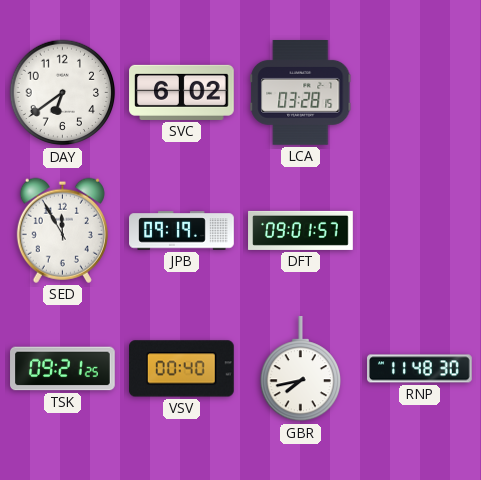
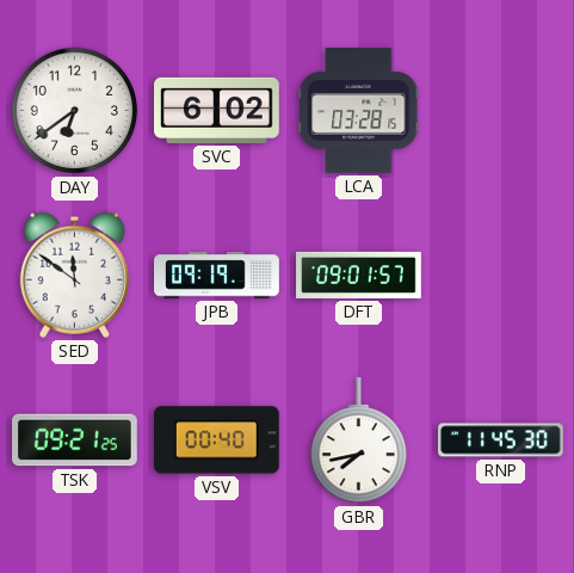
SED: 11:55 -> 11:51 (74, 275)
RNP: 11:48 -> 11:45 (501, 440)
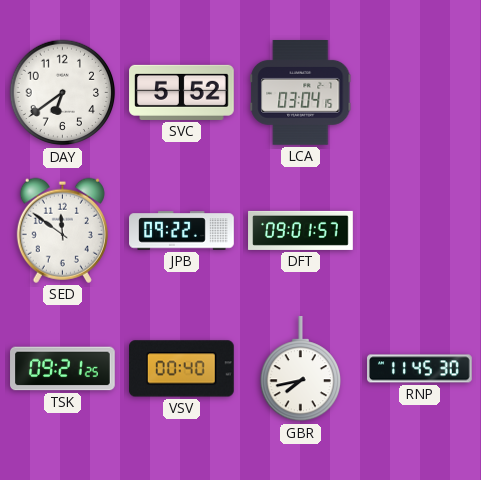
SVC: 6:02 -> 5:52 (182, 92)
LCA: 03:28 -> 03:04 (301, 93)
JPB: 09:19 -> 09:22 (182, 231)
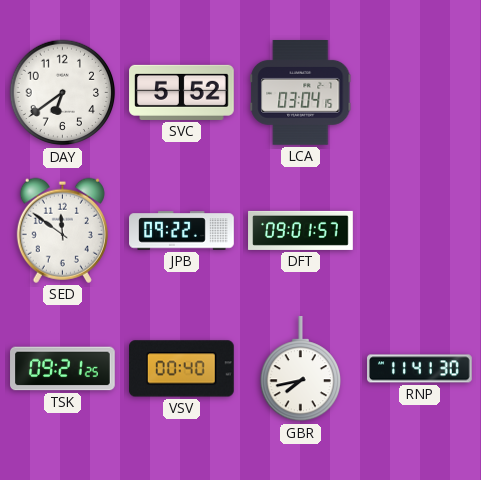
RNP: 11:45 -> 11:41 (420, 369)
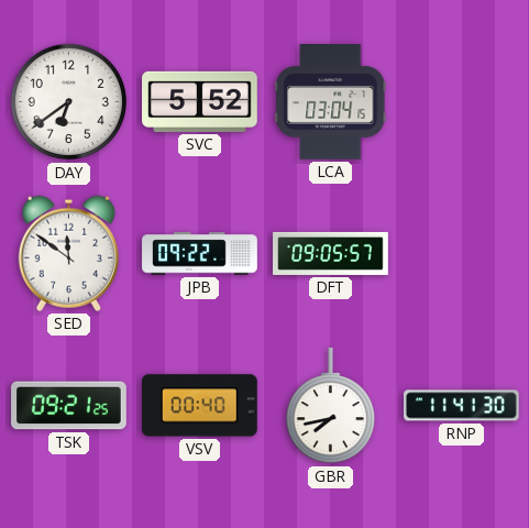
DFT: 09:01 -> 09:05 (331, 253)
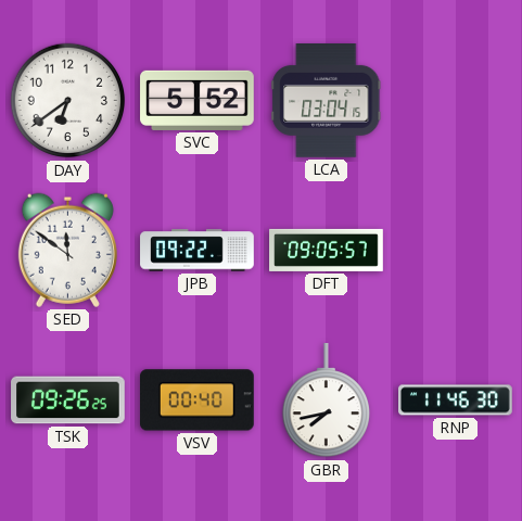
TSK: 09:21 -> 09:26 (68, 401)
RNP: 11:41 -> 11:46 (456, 401)
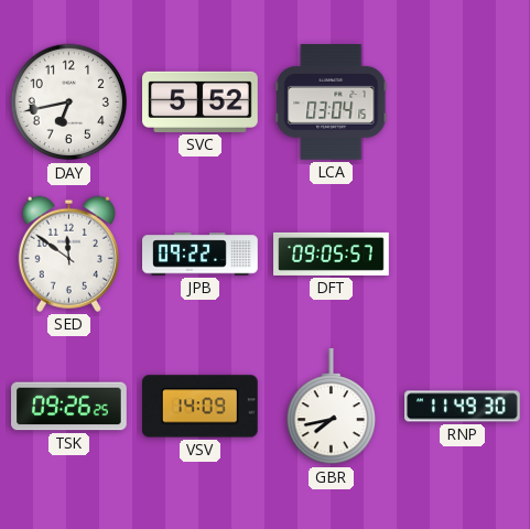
DAY: 6:39 -> 6:43 (69, 102)
VSV: 00:40 -> 14:09 (201, 407)
RNP: 11:46 -> 11:49 (463, 407)
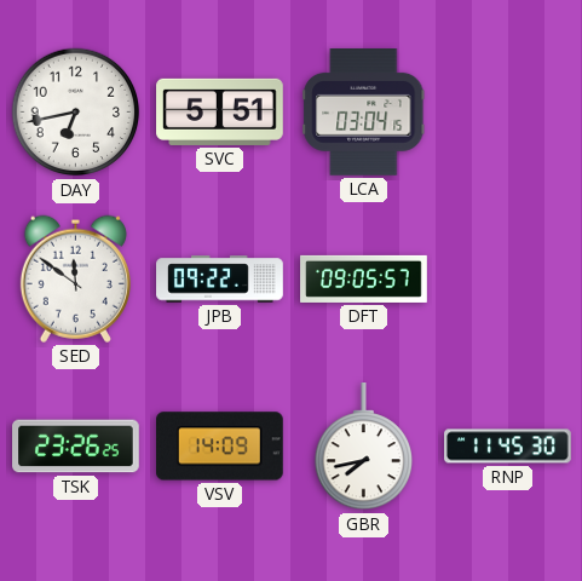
SVC: 5:52 -> 5:51 (220, 111)
TSK: 09:26 -> 23:26 (76, 447)
RNP: 11:49 -> 11:45 (508, 447)
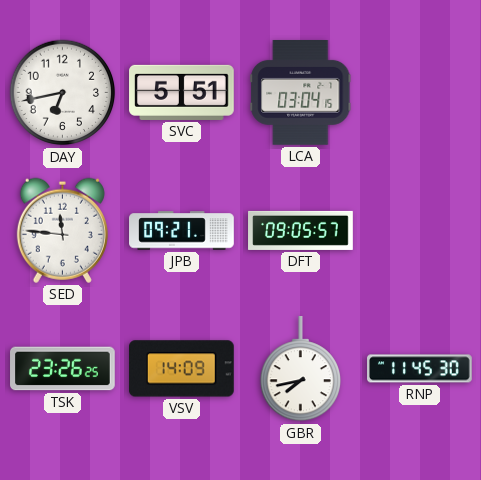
SED: 11:51 -> 11:46 (62, 230)
JPB: 09:22 -> 09:21 (182, 231)
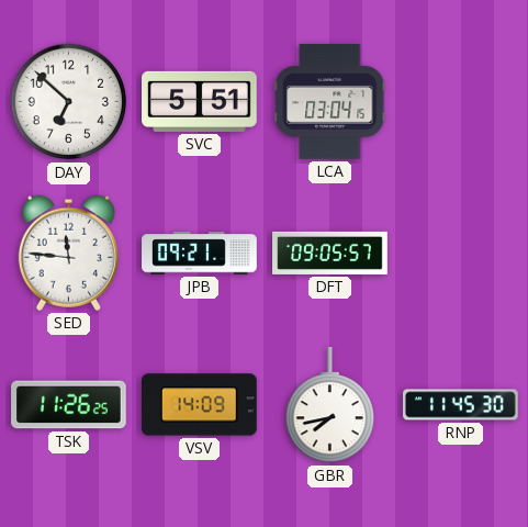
DAY: 6:43 -> 6:52 (69, 102)
TSK: 23:26 -> 11:26 (69, 405)
